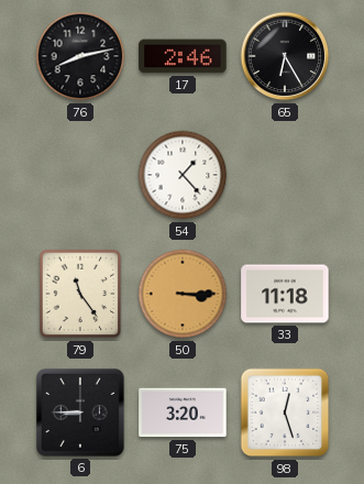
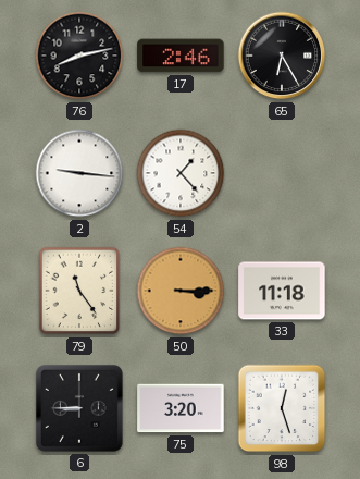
2: none -> 9:16 (79, 173)
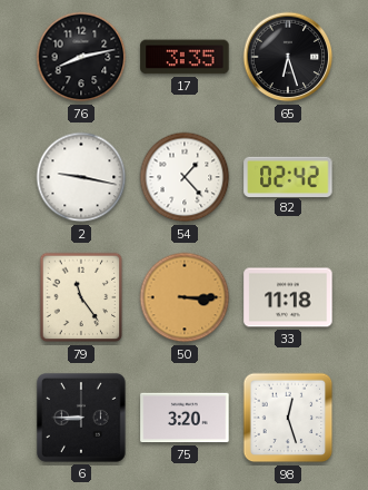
17: 2:46 -> 3:35 (185, 57)
65: 6:25 -> 6:27 (288, 57)
2: 9:16 -> 9:17 (81, 177)
82: none -> 02:42 (288, 176)
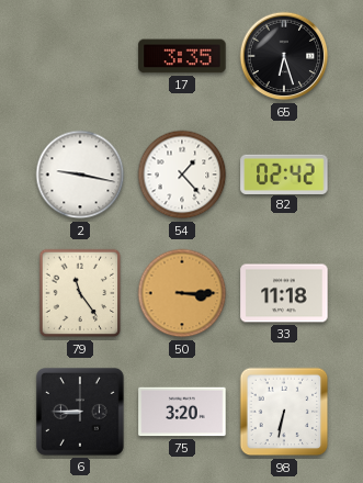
76: 8:13 -> none (81, 57)
98: 12:27 -> 6:32 (284, 412)
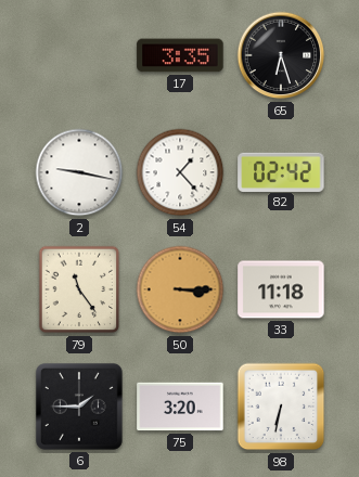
6: 8:45 -> 1:45 (79, 407)
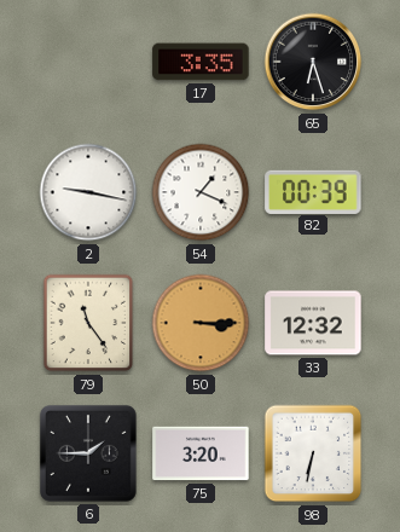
54: 1:23 -> 1:19 (201, 192)
82: 02:42 -> 00:39 (313, 191)
33: 11:18 -> 12:32 (313, 323)
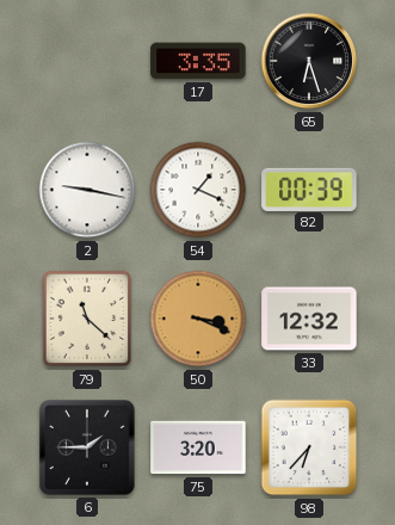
79: 11:24 -> 11:22 (87, 319)
50: 3:15 -> 3:19 (198, 319)
98: 6:32 -> 6:37 (309, 447)
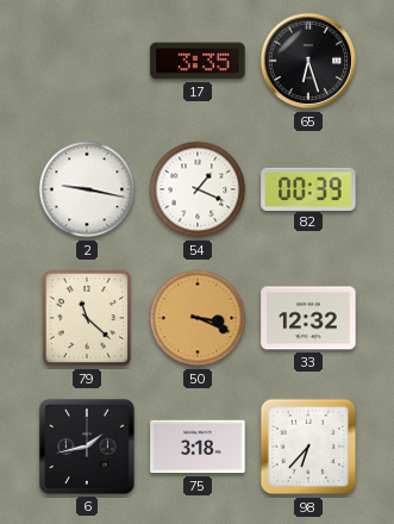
6: 1:45 -> 1:43 (87, 447)
75: 3:20 -> 3:18 (198, 447)
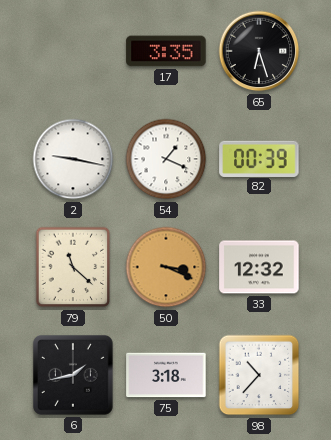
98: 6:37 -> 10:37 (259, 375)
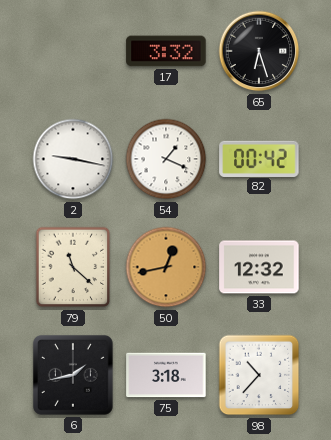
17: 3:35 -> 3:32 (166, 51)
82: 00:39 -> 00:42 (259, 158)
50: 3:19 -> 12:43 (166, 267)
